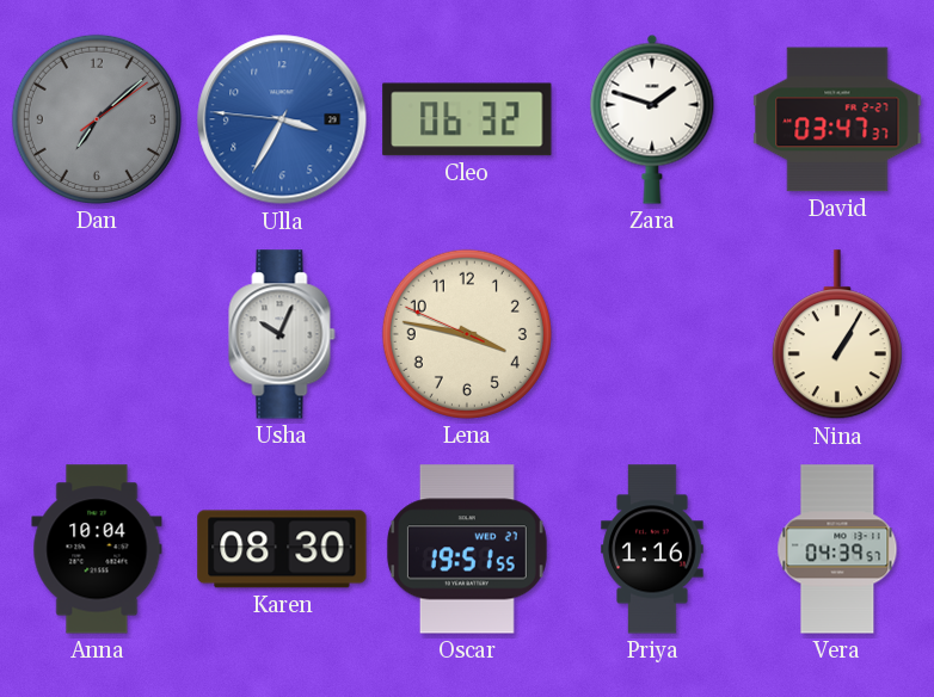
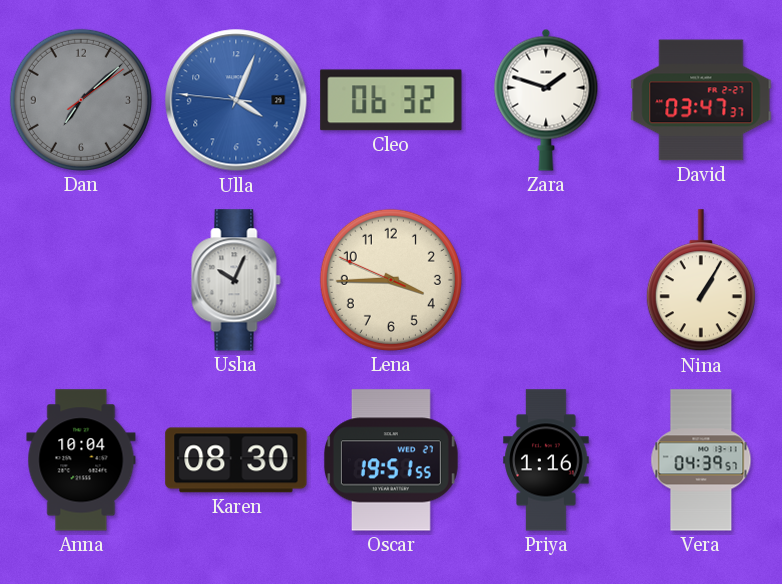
Ulla: 3:34 -> 4:03 (236, 100)
Lena: 3:46 -> 3:44 (391, 280)
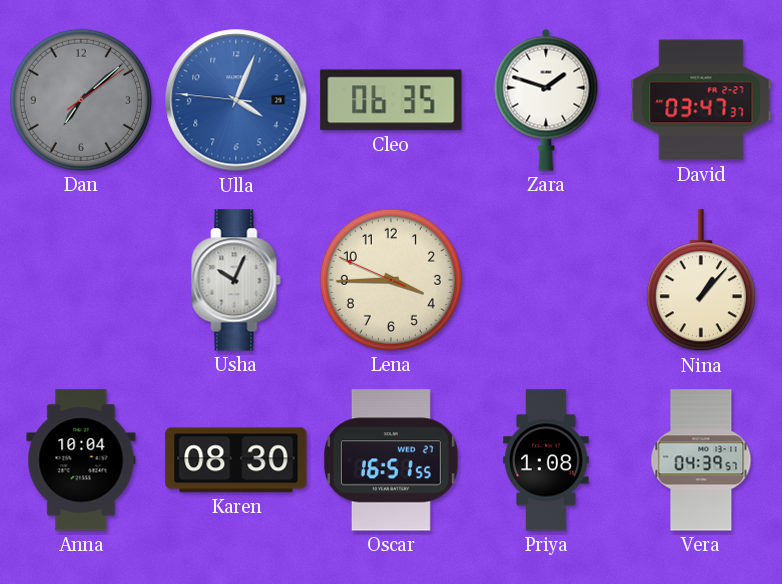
Cleo: 06:32 -> 06:35 (391, 100)
Nina: 1:05 -> 1:07 (701, 281)
Oscar: 19:51 -> 16:51 (391, 460)
Priya: 1:16 -> 1:08 (546, 460)
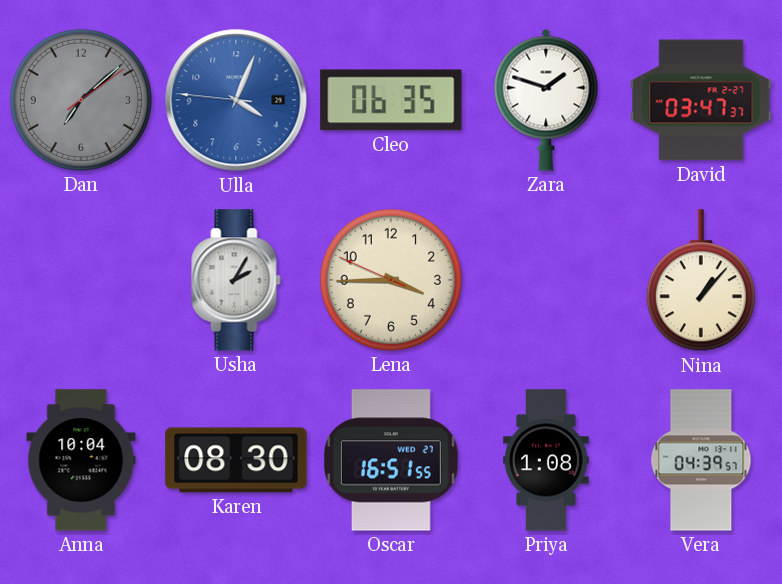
Usha: 10:04 -> 2:05 (236, 280)
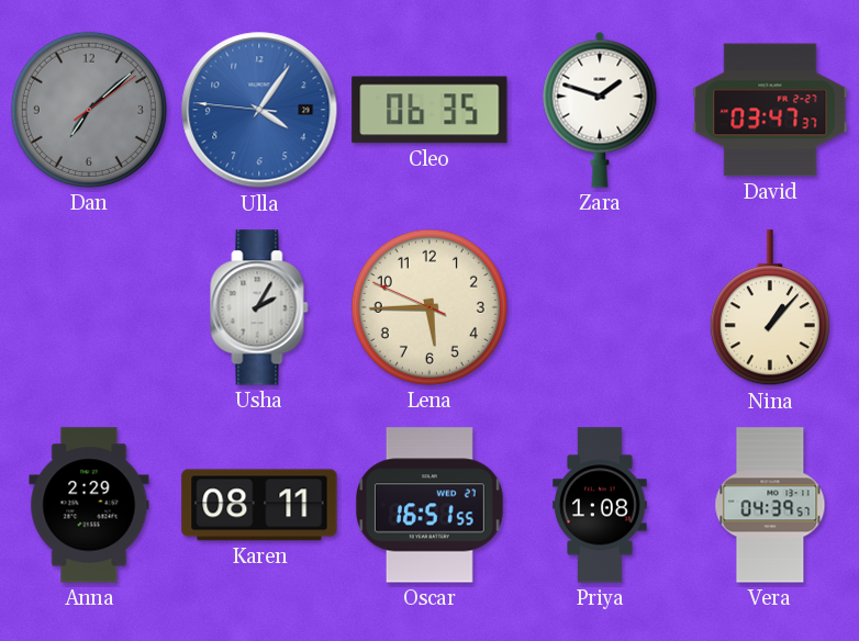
Ulla: 4:03 -> 4:05 (259, 110)
Lena: 3:44 -> 5:44 (430, 307)
Anna: 10:04 -> 2:29 (89, 505)
Karen: 08:30 -> 08:11 (259, 505)
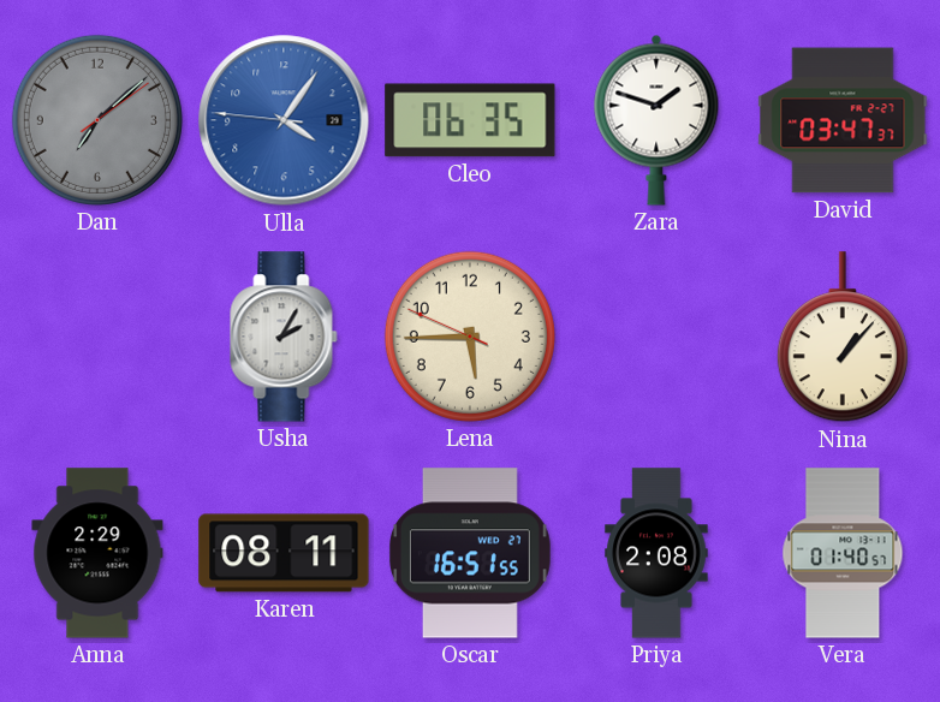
Priya: 1:08 -> 2:08 (656, 553)
Vera: 04:39 -> 01:40 (843, 553)
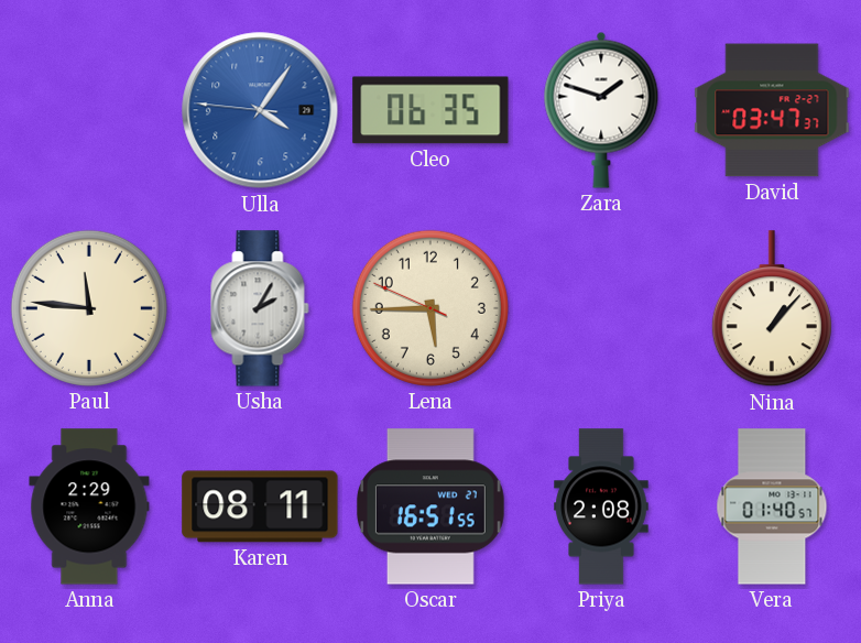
Dan: 7:08 -> none (97, 120)
Paul: none -> 11:46 (89, 308)
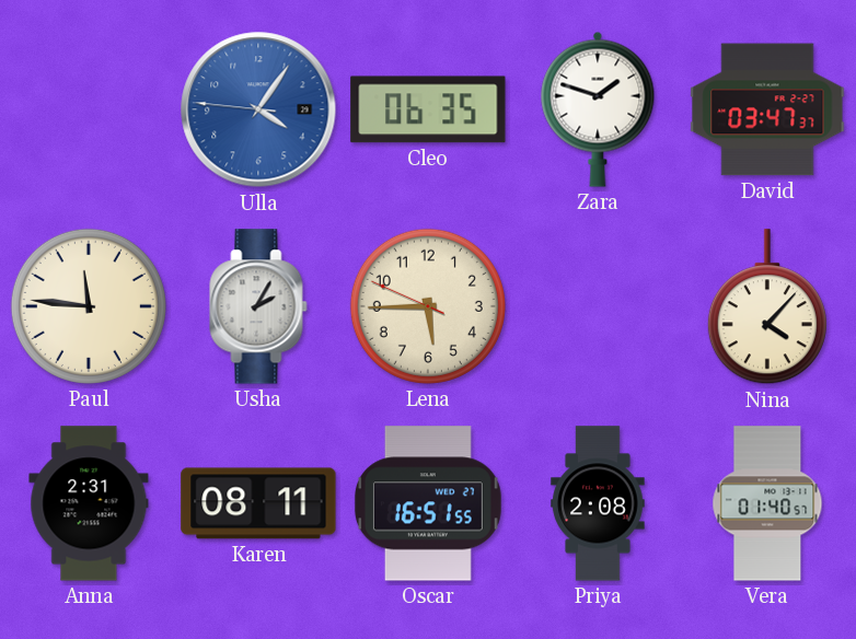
Nina: 1:07 -> 4:07 (767, 307)
Anna: 2:29 -> 2:31 (89, 503)
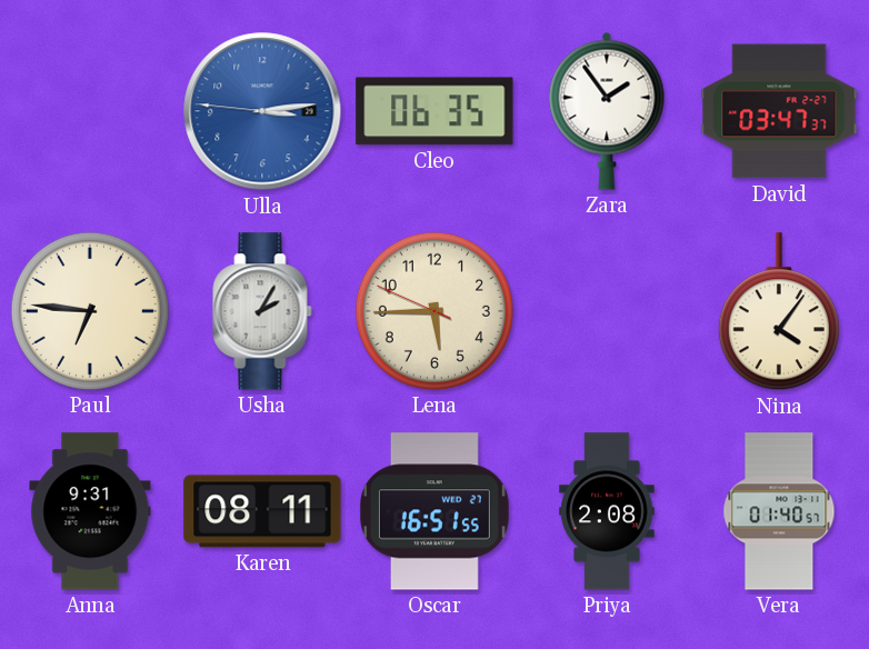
Ulla: 4:05 -> 3:13 (262, 111)
Zara: 1:48 -> 1:54 (607, 111)
Paul: 11:46 -> 6:46 (90, 311)
Nina: 4:07 -> 4:06 (779, 312)
Anna: 2:31 -> 9:31 (90, 511)
